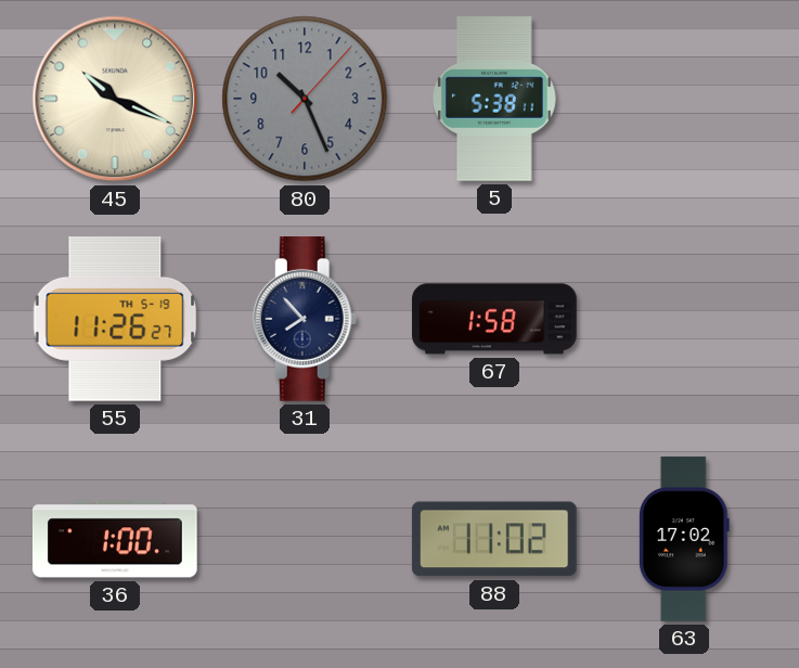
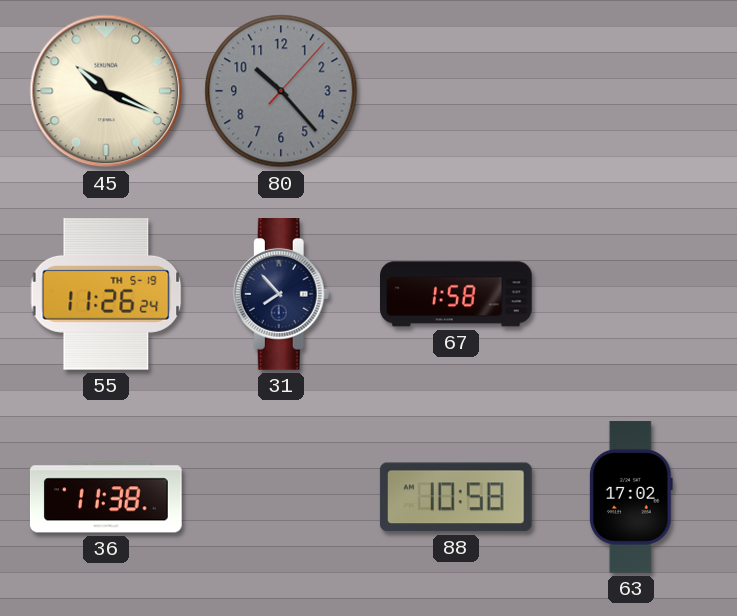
80: 10:26 -> 10:23 (281, 91)
5: 5:38 -> none (495, 100)
55: 11:26:27 -> 11:26:24 (106, 295)
36: 1:00 -> 11:38 (106, 497)
88: 11:02 -> 10:58 (456, 497)
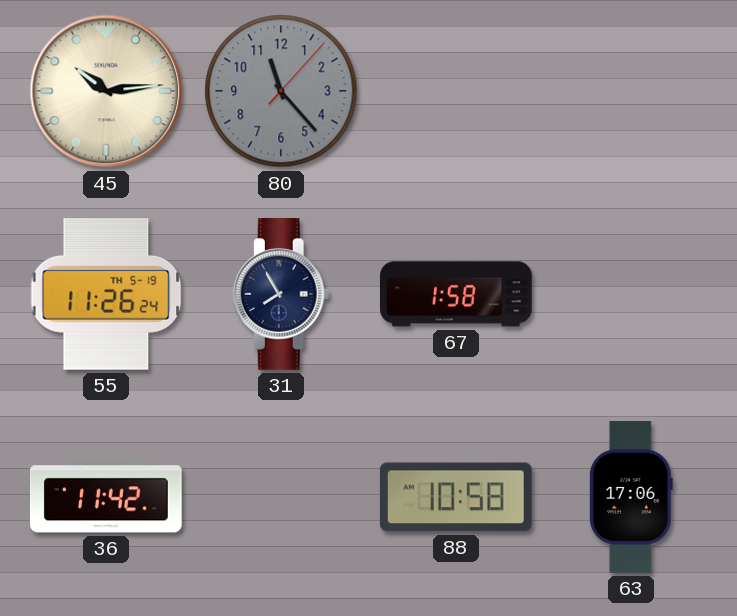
45: 10:19 -> 10:14 (106, 91)
80: 10:23 -> 11:23 (281, 91)
31: 7:53 -> 7:55 (281, 295)
36: 11:38 -> 11:42 (106, 497)
63: 17:02 -> 17:06 (631, 497)
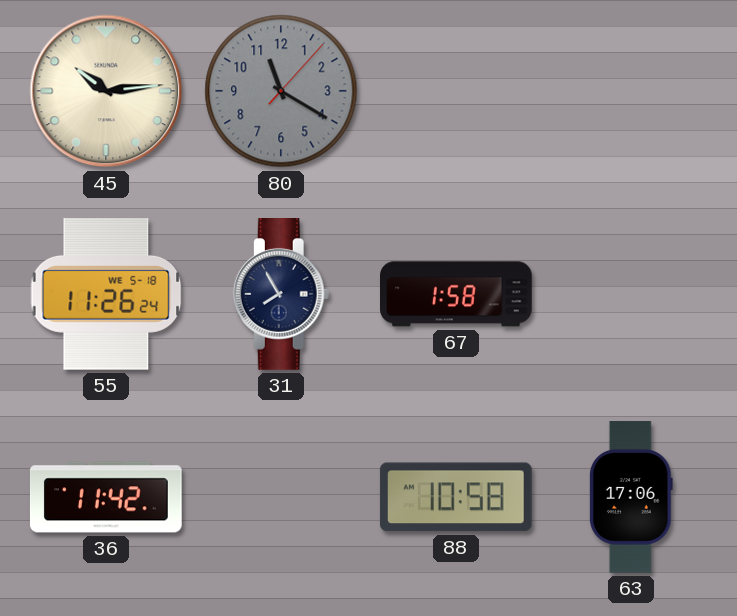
80: 11:23 -> 11:20 (281, 91)
55 date: TH 5-19 -> WE 5-18 (106, 295)
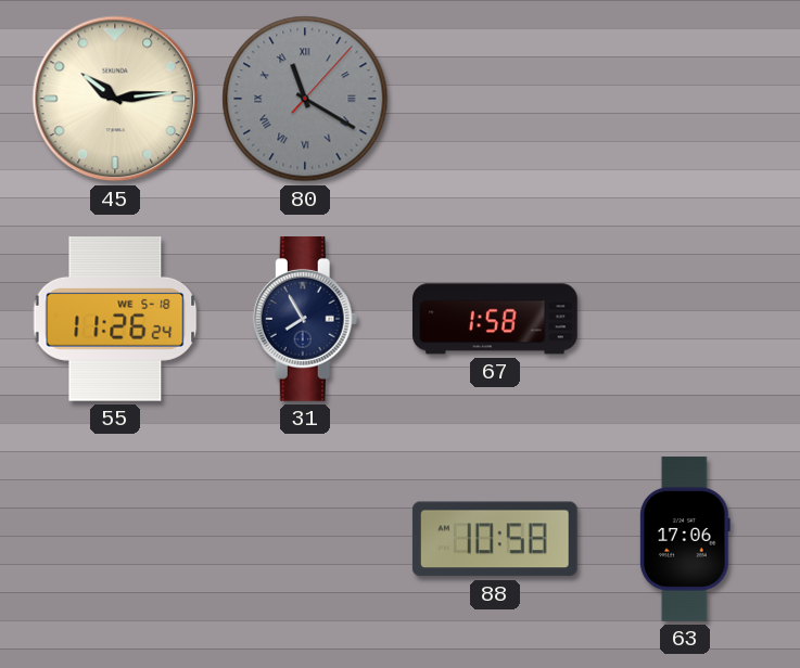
80 numerals: Arabic -> Roman (305, 99)
36: 11:42 -> none (106, 497)
